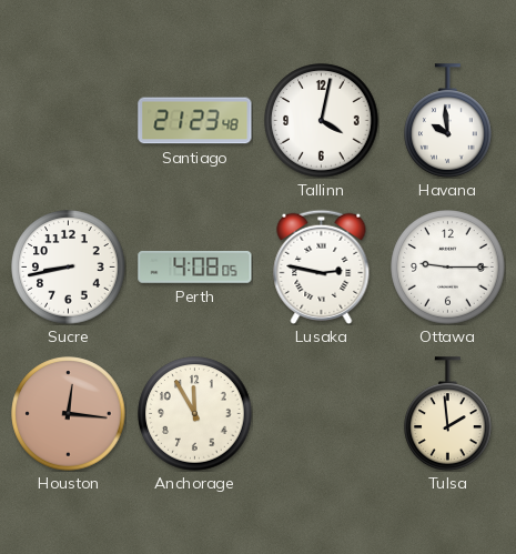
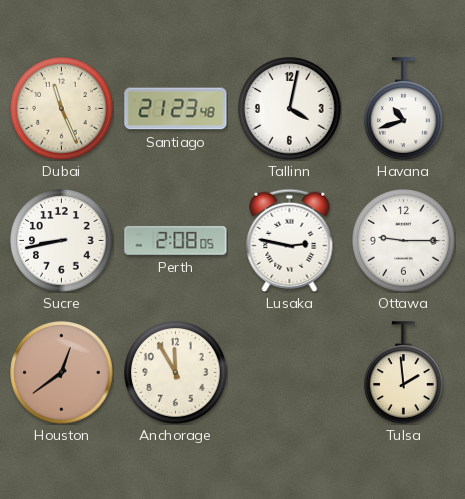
Dubai: none -> 11:26 (62, 109)
Havana: 9:59 -> 10:42 (404, 109)
Perth: 4:08 -> 2:08 (176, 240)
Houston: 12:16 -> 12:39 (62, 373)
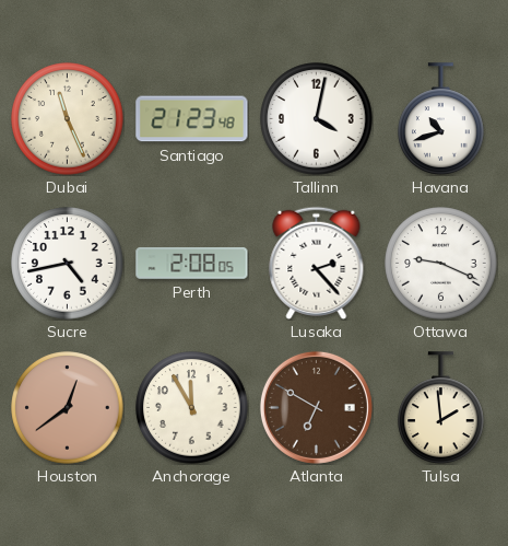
Sucre: 8:43 -> 4:43 (68, 264)
Lusaka: 2:47 -> 2:23 (317, 263)
Ottawa: 9:15 -> 9:19 (441, 264)
Atlanta: none -> 6:50 (316, 407)
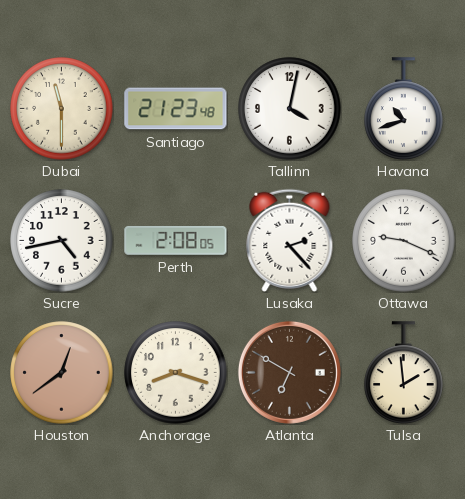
Dubai: 11:26 -> 11:30 (62, 109)
Anchorage: 11:55 -> 8:18 (176, 373)
